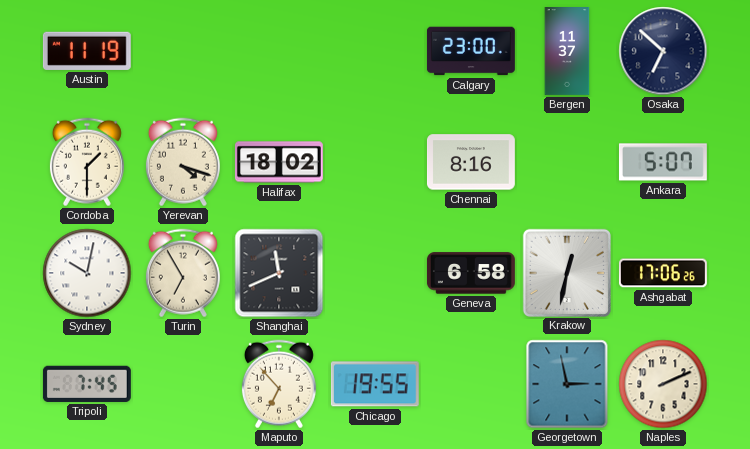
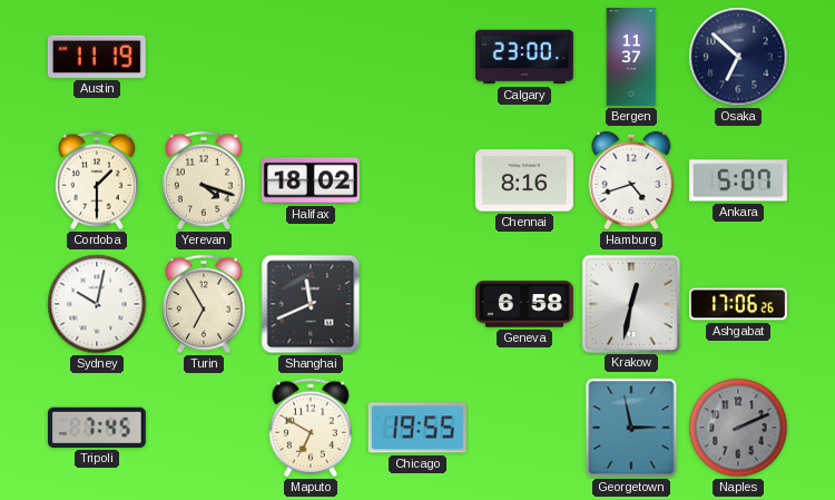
Hamburg: none -> 4:42 (631, 180)
Maputo: 6:53 -> 6:50 (311, 428)
Naples dial: cream -> grey (738, 428)
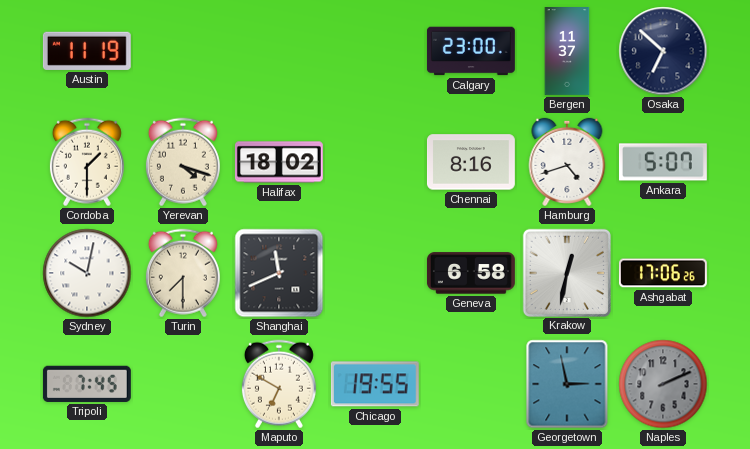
Turin: 6:55 -> 7:30 (183, 273)
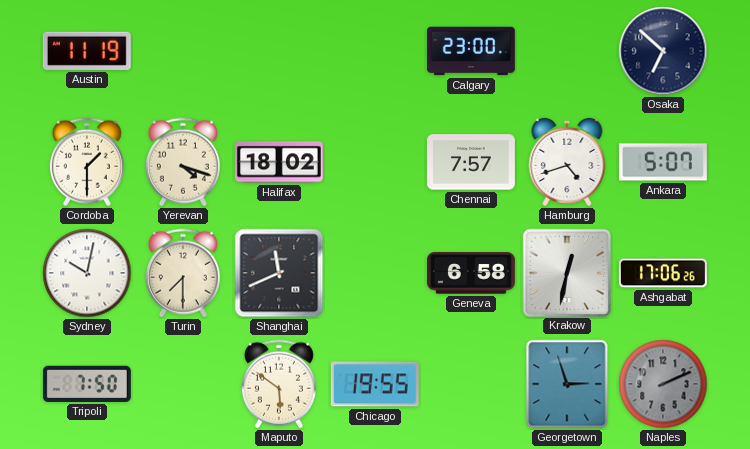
Bergen: 11:37 -> none (567, 52)
Chennai: 8:16 -> 7:57 (471, 162)
Tripoli: 7:45 -> 7:50 (87, 384)
Maputo: 6:50 -> 5:51 (279, 384)
Georgetown: 2:58 -> 2:57 (567, 384)
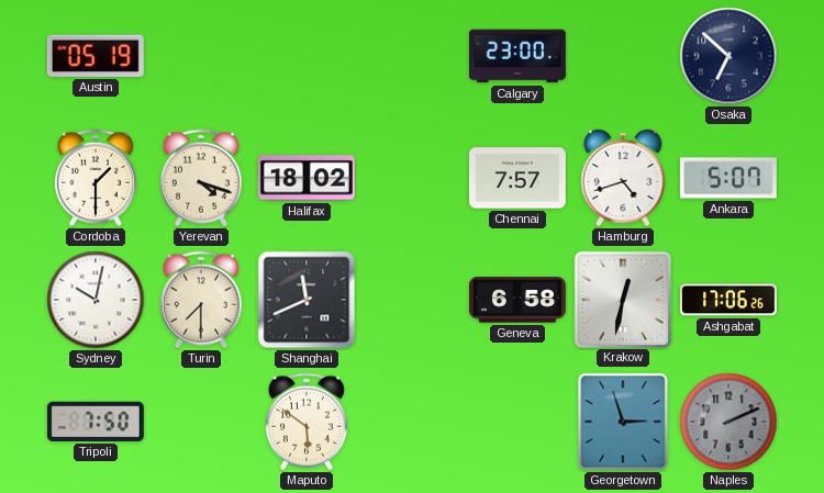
Austin: 11:19 -> 05:19 (96, 56)
Chicago: 19:55 -> none (375, 384)
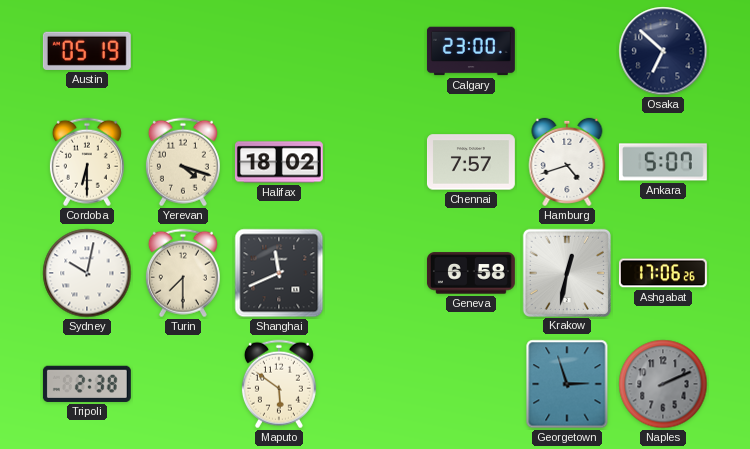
Cordoba: 1:30 -> 6:30 (87, 162)
Tripoli: 7:50 -> 2:38 (87, 384)
